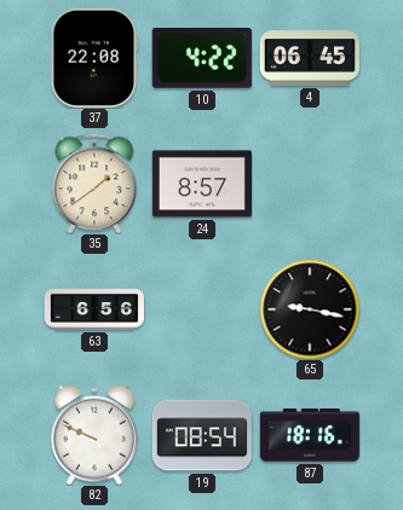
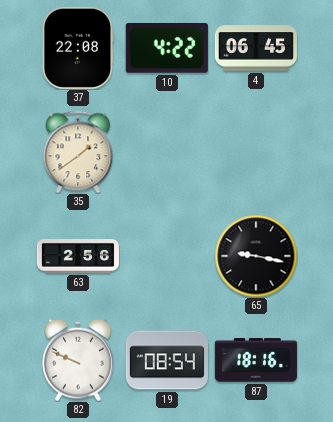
24: 8:57 -> none (202, 184)
63: 6:56 -> 2:56 (78, 257)
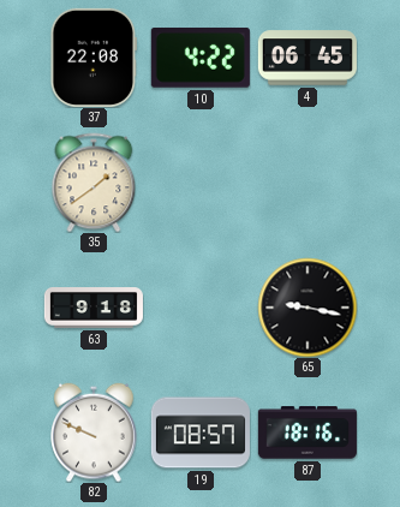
63: 2:56 -> 9:18 (94, 309)
19: 08:54 -> 08:57 (201, 433)
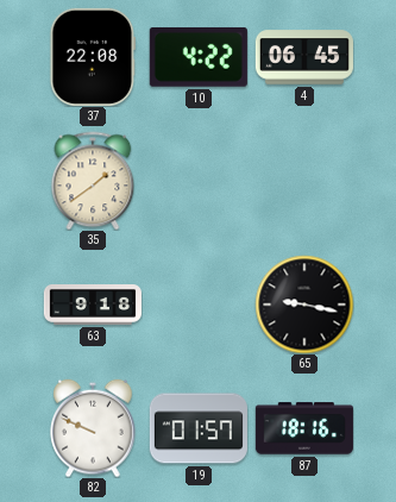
19: 08:57 -> 01:57 (199, 428)
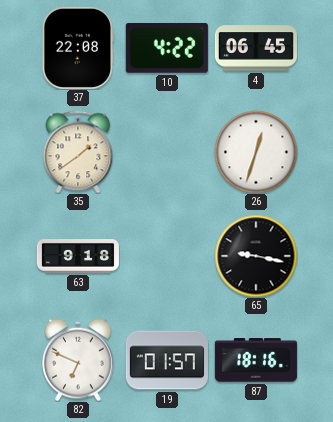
26: none -> 12:33 (256, 152)
82: 9:49 -> 6:49 (78, 360)
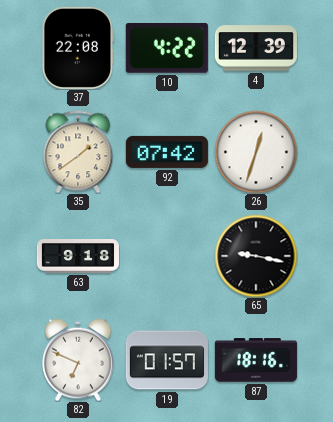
4: 06:45 -> 12:39 (256, 48)
92: none -> 07:42 (167, 152)
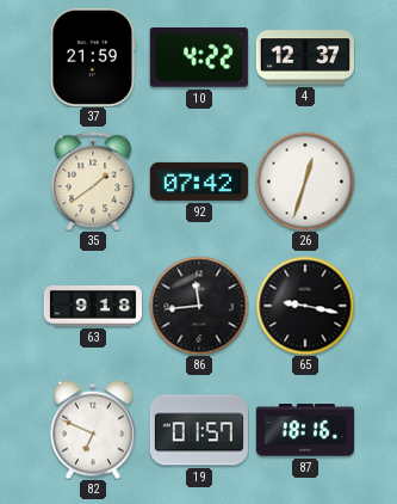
37: 22:08 -> 21:59 (93, 57)
4: 12:39 -> 12:37 (305, 57)
86: none -> 11:44 (199, 306)
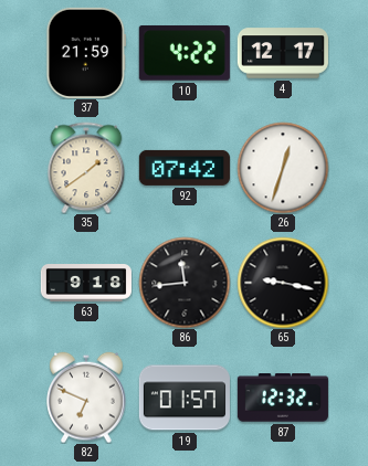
4: 12:37 -> 12:17 (283, 53)
87: 18:16 -> 12:32 (283, 398)
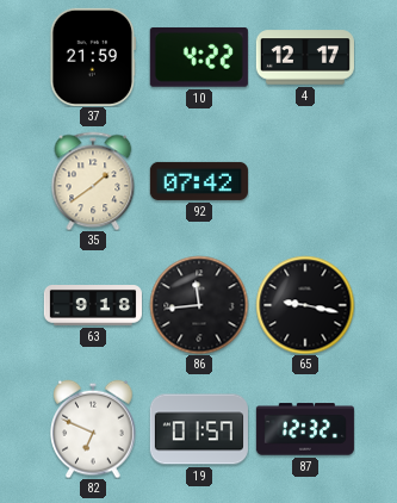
26: 12:33 -> none (283, 168)
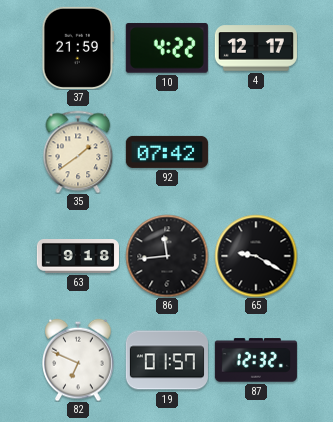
65: 9:17 -> 9:20 (256, 256)
